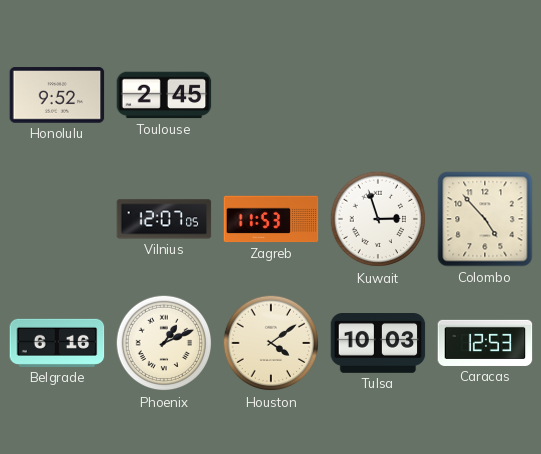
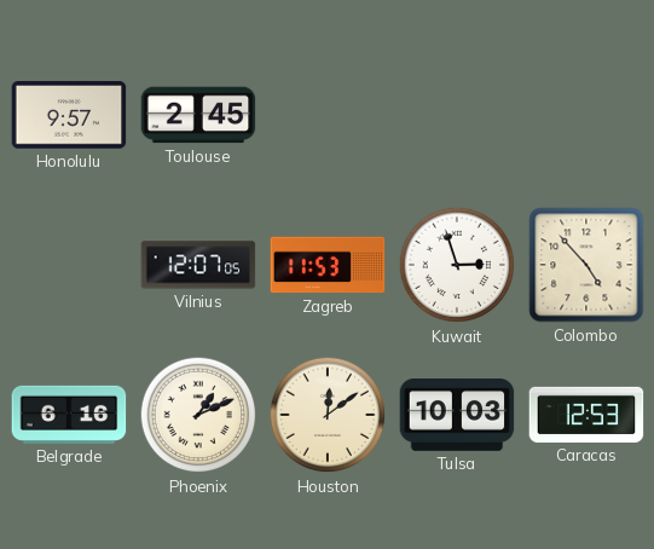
Honolulu: 9:52 -> 9:57 (69, 115)
Houston: 4:09 -> 12:09 (328, 415)
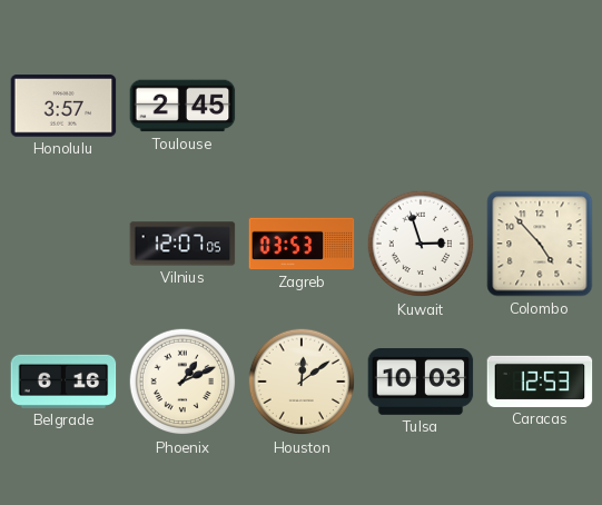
Honolulu: 9:57 -> 3:57 (63, 106)
Zagreb: 11:53 -> 03:53 (302, 244)
